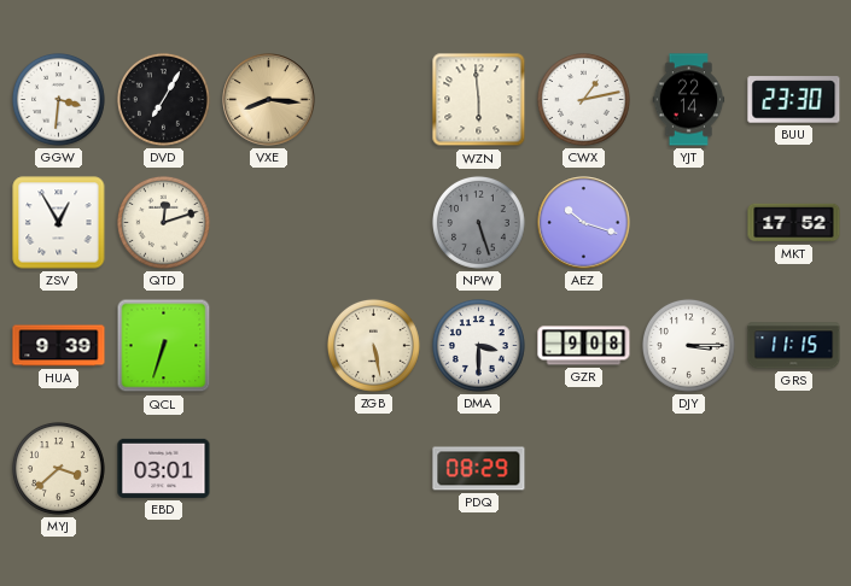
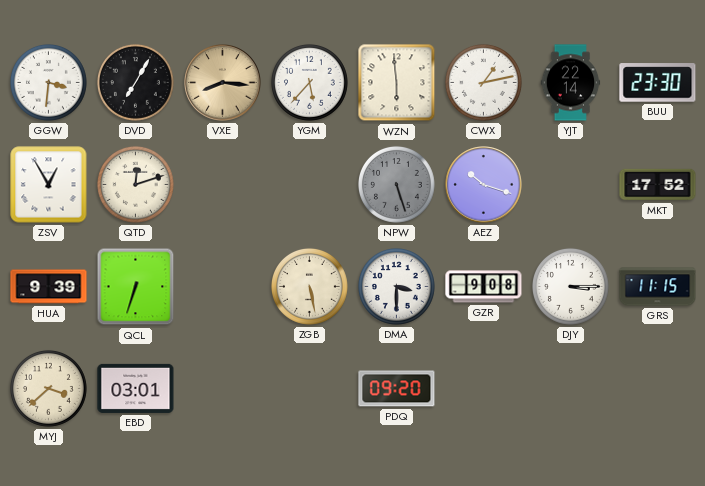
YGM: none -> 5:37 (309, 82)
PDQ: 08:29 -> 09:20 (397, 389)
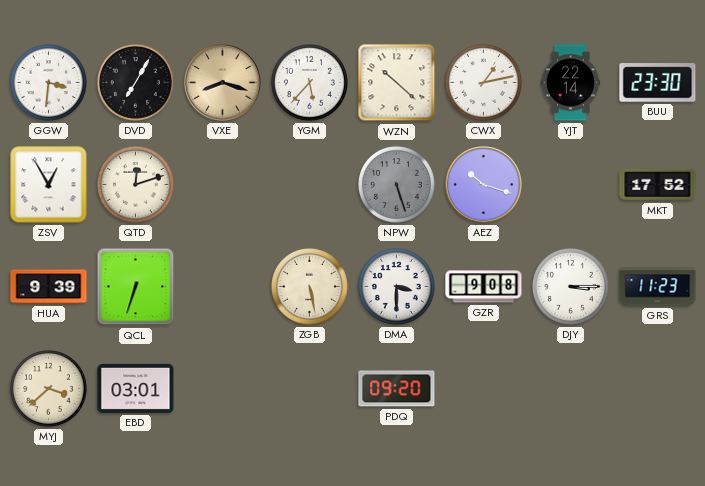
VXE: 8:16 -> 8:18 (223, 83)
WZN: 5:59 -> 10:22 (397, 83)
GRS: 11:15 -> 11:23 (658, 287)
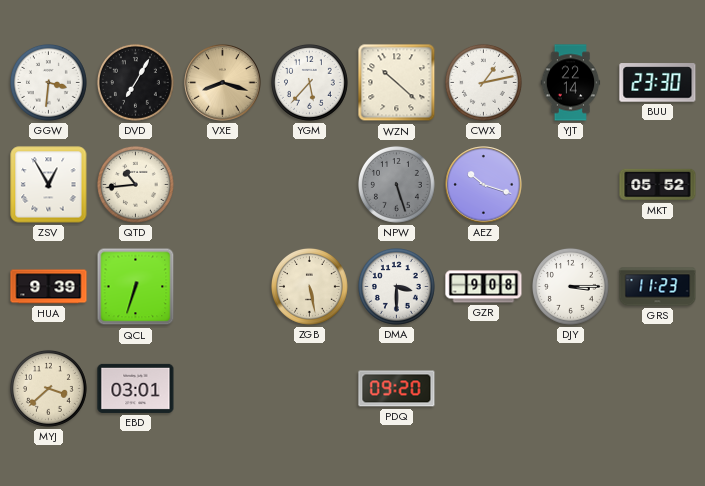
QTD: 12:12 -> 10:44 (135, 184)
MKT: 17:52 -> 05:52 (658, 185)
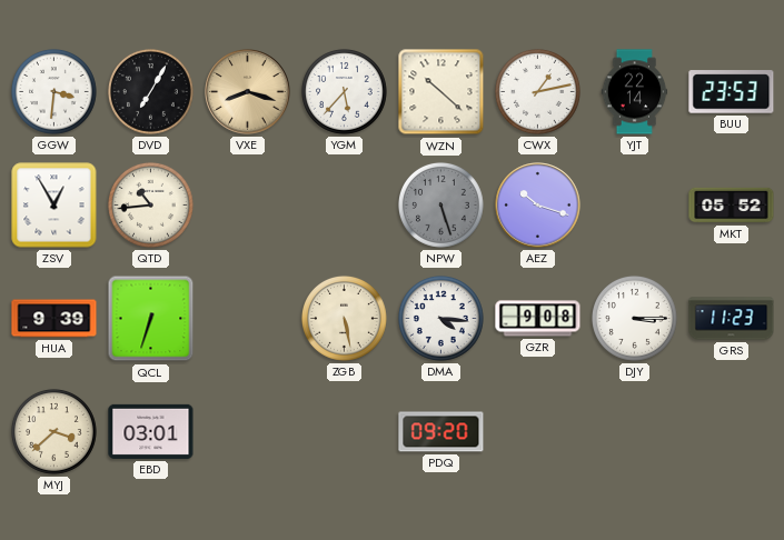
BUU: 23:30 -> 23:53 (732, 92)
DMA: 3:30 -> 4:16 (440, 318)
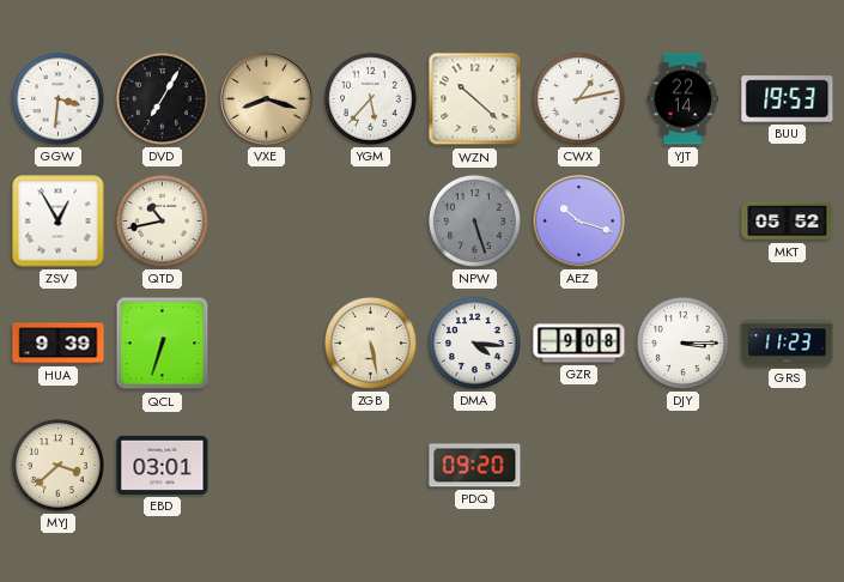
BUU: 23:53 -> 19:53 (788, 99)
QTD: 10:44 -> 10:43 (162, 220)
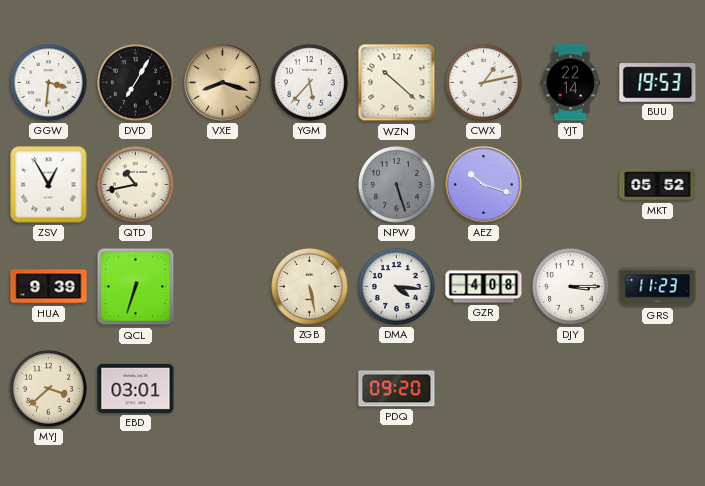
GZR: 9:08 -> 4:08 (484, 287)
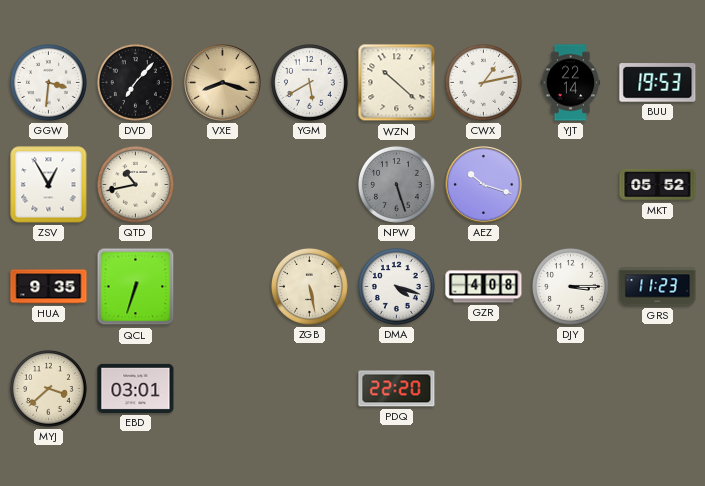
DVD: 7:05 -> 7:07 (135, 82)
YGM: 5:37 -> 5:40 (309, 82)
HUA: 9:39 -> 9:35 (49, 287)
DMA: 4:16 -> 4:18 (396, 286)
PDQ: 09:20 -> 22:20 (397, 389)
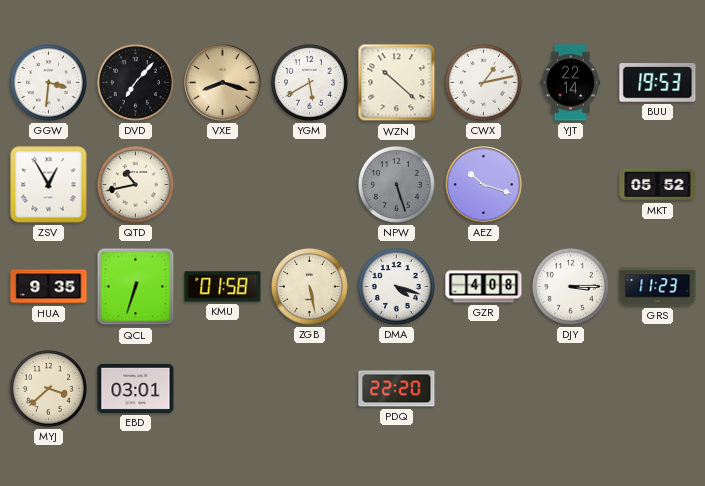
KMU: none -> 01:58 (223, 287)
